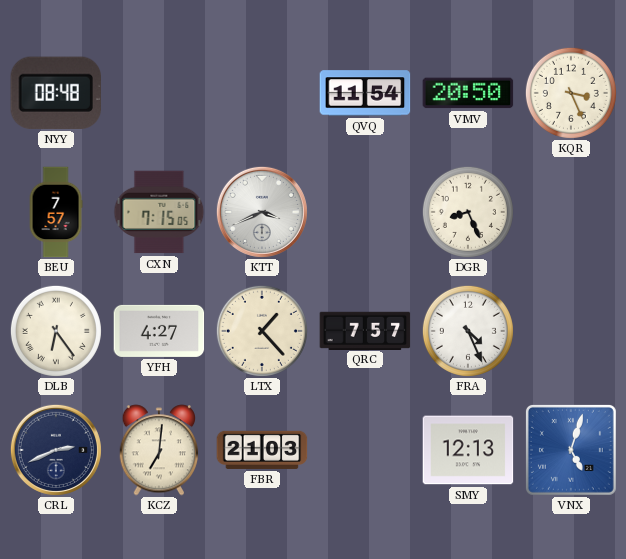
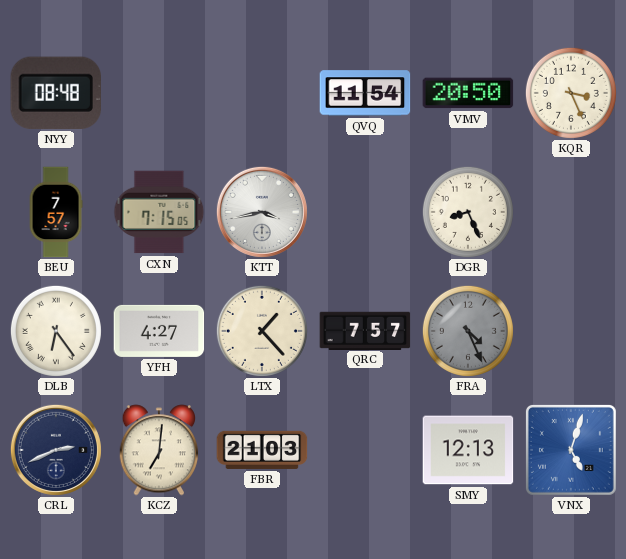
KTT: 3:41 -> 3:43 (262, 212)
FRA dial: white -> grey (468, 331)
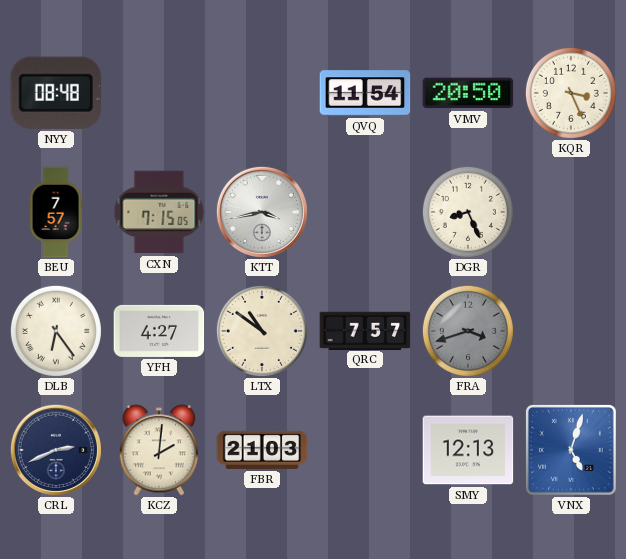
LTX: 1:23 -> 10:51 (262, 331)
FRA: 4:26 -> 3:42 (468, 331)
KCZ: 7:01 -> 2:01 (159, 450)
